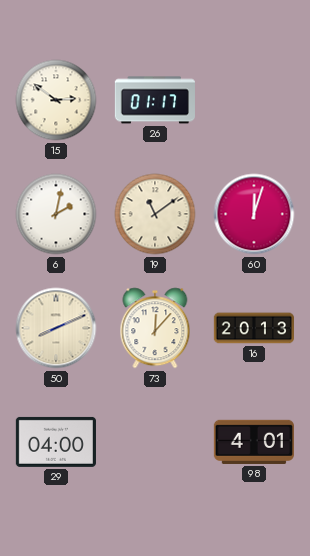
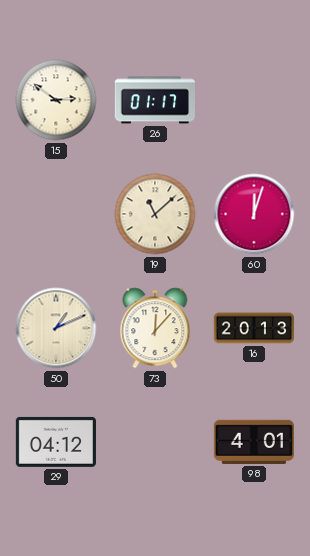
6: 2:02 -> none (56, 214)
19: 11:09 -> 11:08 (155, 214)
50: 8:11 -> 1:11 (56, 328)
29: 04:00 -> 04:12 (56, 442)
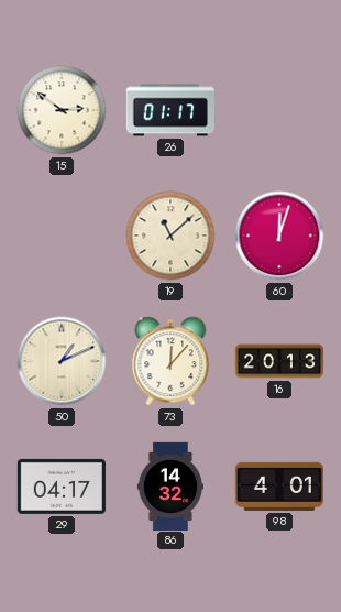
29: 04:12 -> 04:17 (62, 487)
86: none -> 14:32 (169, 485)
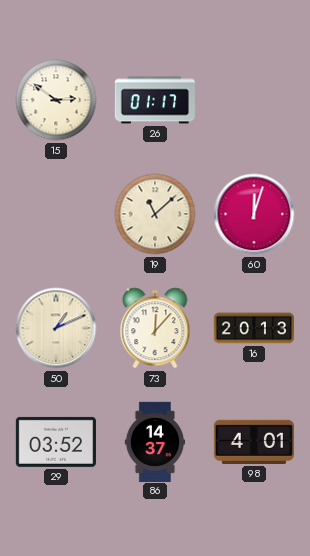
29: 04:17 -> 03:52 (56, 442)
86: 14:32 -> 14:37 (154, 441)
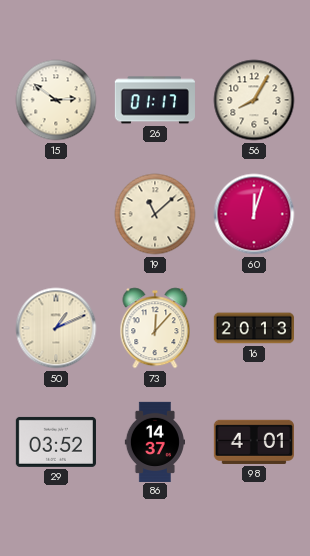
56: none -> 8:05 (254, 100)
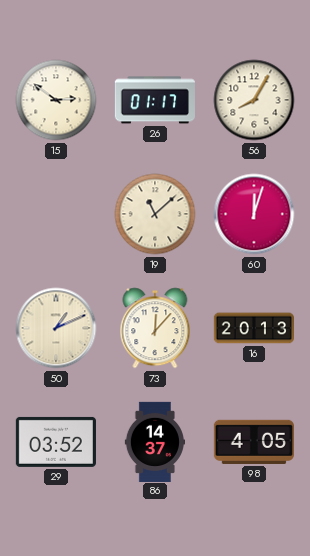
98: 4:01 -> 4:05 (254, 442)
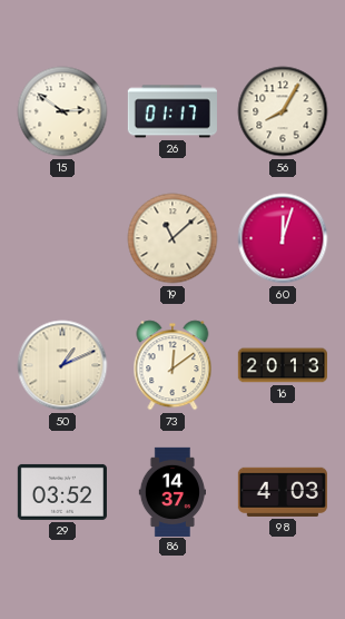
73: 12:07 -> 12:09 (172, 365)
98: 4:05 -> 4:03 (283, 492)
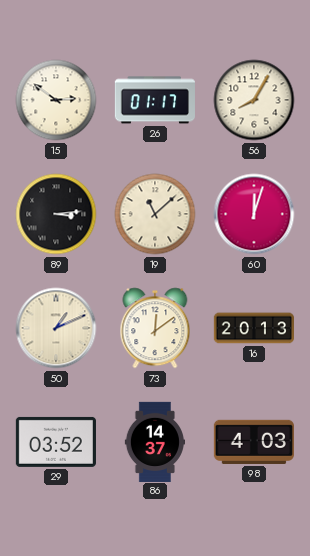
89: none -> 3:14 (56, 214)
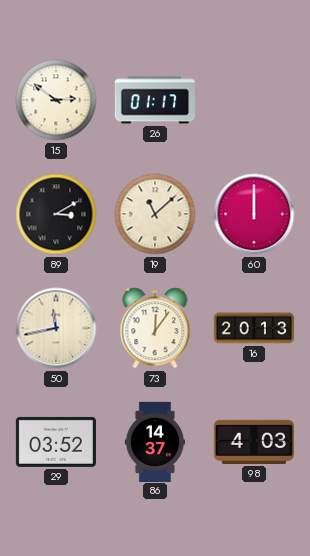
56: 8:05 -> none (254, 100)
89: 3:14 -> 3:10 (56, 214)
60: 12:03 -> 12:00 (254, 214)
50: 1:11 -> 11:43 (56, 328)
73: 12:09 -> 12:06 (155, 328)
